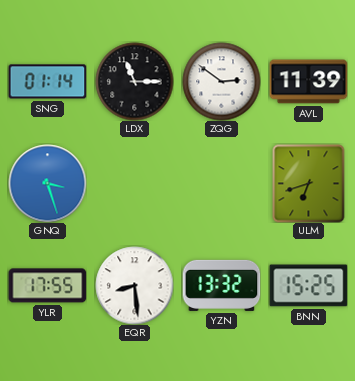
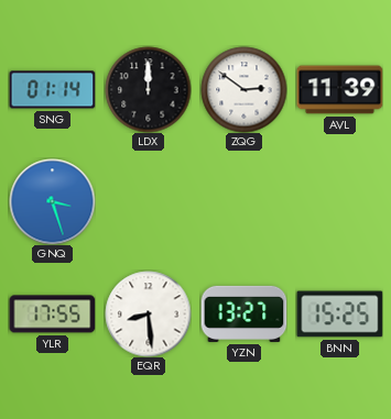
LDX: 11:15 -> 12:00 (148, 89)
ULM: 6:42 -> none (309, 183)
YZN: 13:32 -> 13:27 (243, 313)
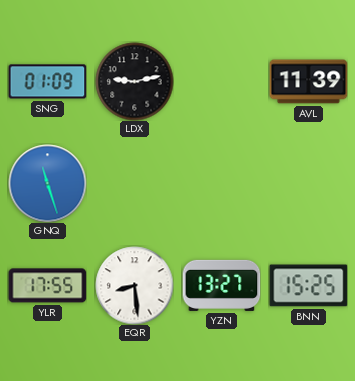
SNG: 01:14 -> 01:09 (47, 82)
LDX: 12:00 -> 9:13 (134, 81)
ZQG: 2:51 -> none (243, 89)
GNQ: 3:27 -> 11:27 (47, 183)
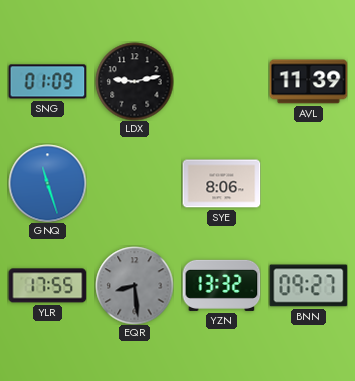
SYE: none -> 8:06 (221, 184)
EQR dial: white -> grey (134, 285)
YZN: 13:27 -> 13:32 (221, 285)
BNN: 15:25 -> 09:27 (308, 286)
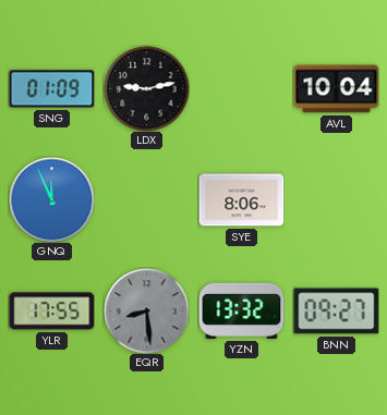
AVL: 11:39 -> 10:04 (336, 89)
GNQ: 11:27 -> 11:56 (51, 199)
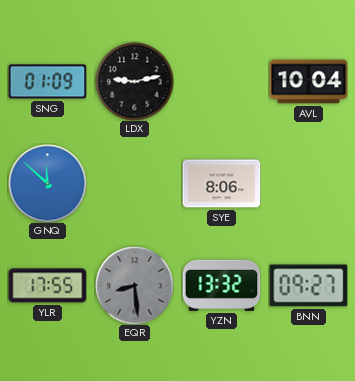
GNQ: 11:56 -> 11:52 (47, 183)
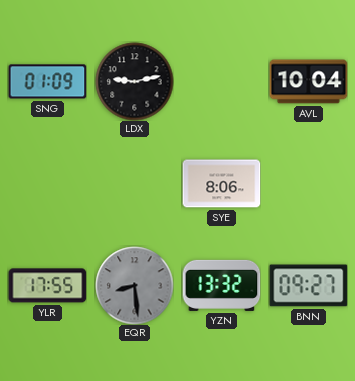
GNQ: 11:52 -> none (47, 183)
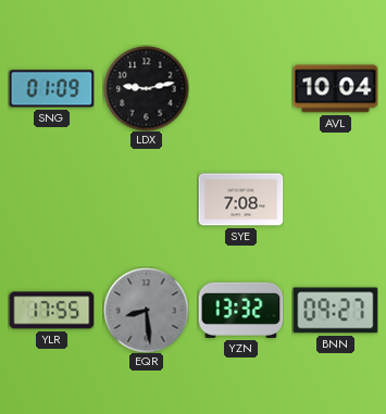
SYE: 8:06 -> 7:08 (240, 200)
